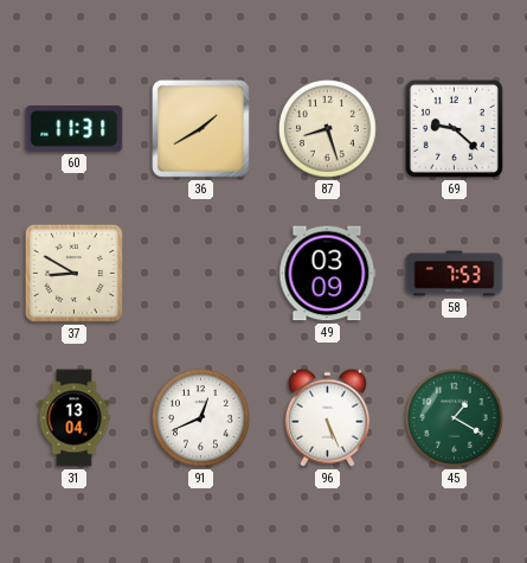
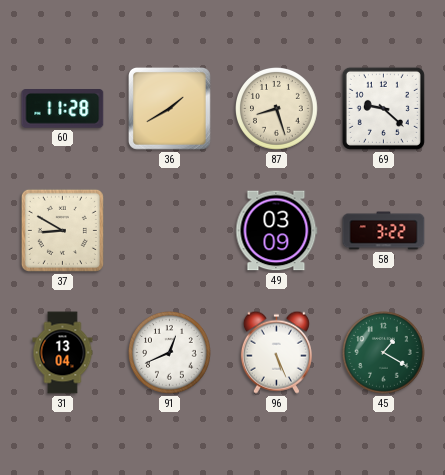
60: 11:31 -> 11:28 (63, 109)
58: 7:53 -> 3:22 (384, 231)
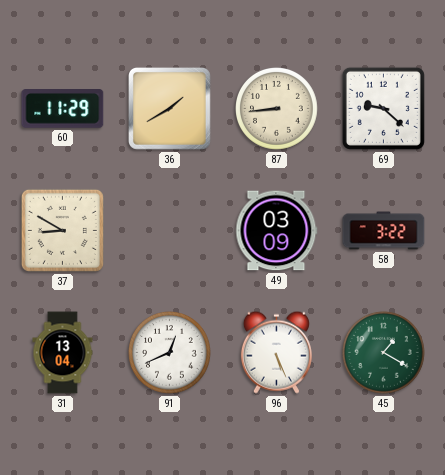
60: 11:28 -> 11:29 (63, 109)
87: 8:27 -> 8:44 (277, 109)
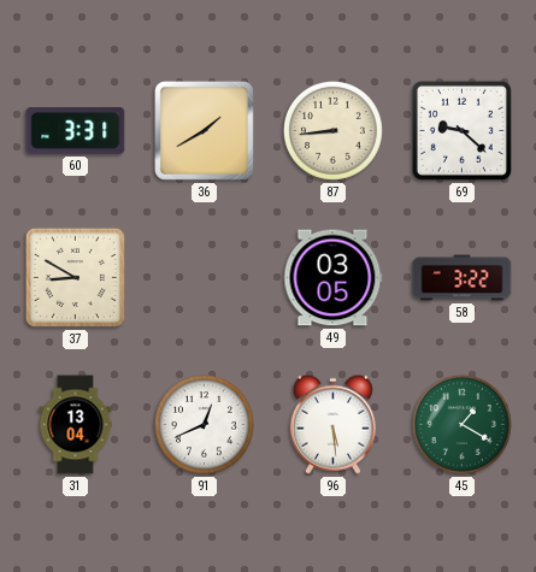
60: 11:29 -> 3:31 (76, 131)
49: 03:09 -> 03:05 (334, 278)
96: 5:26 -> 5:29 (332, 424)
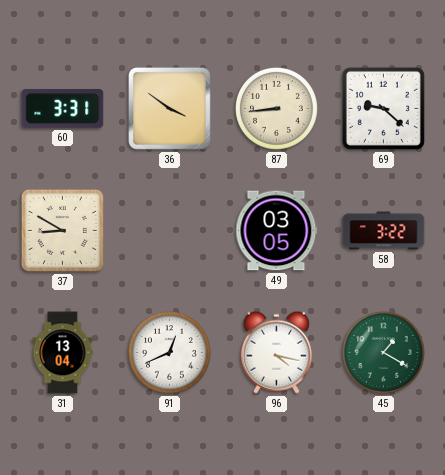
36: 1:40 -> 3:51 (170, 109)
96: 5:29 -> 4:17 (276, 352)
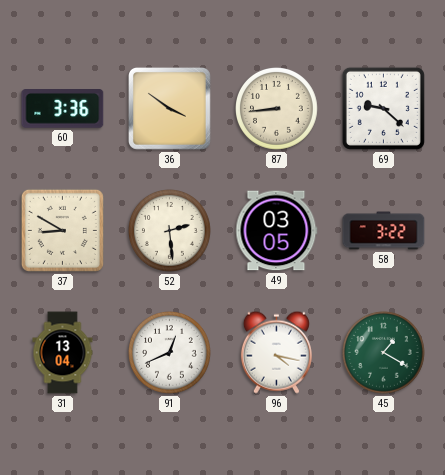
60: 3:31 -> 3:36 (63, 109)
52: none -> 2:29 (170, 231)
